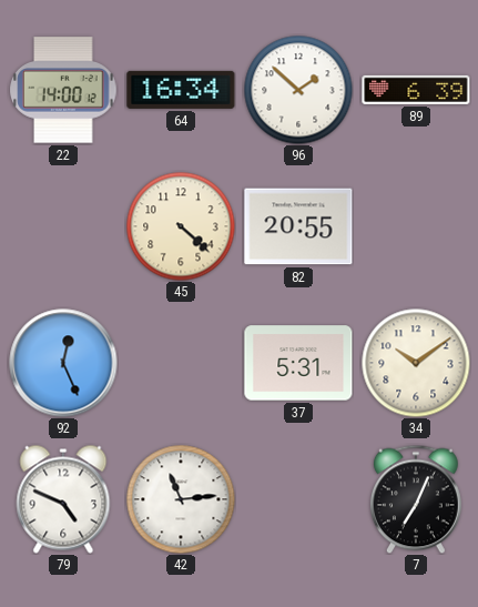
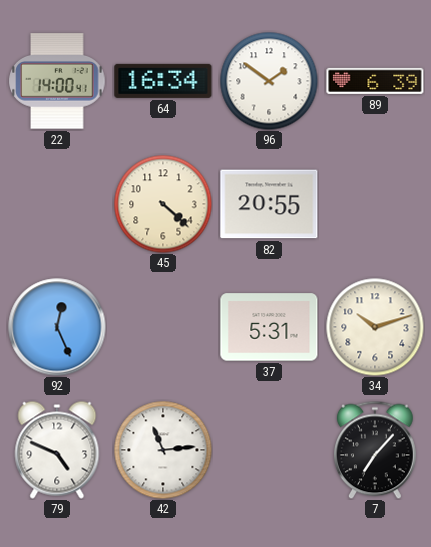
22: 14:00:12 -> 14:00:41 (57, 81)
96: 1:52 -> 1:51 (269, 81)
34: 10:09 -> 10:12 (375, 327)
7: 7:04 -> 7:07 (376, 450)
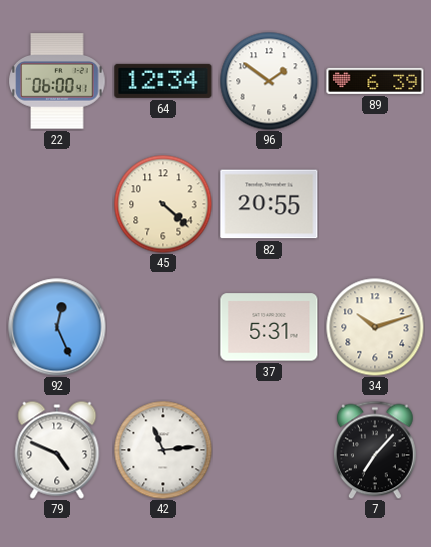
22: 14:00 -> 06:00 (57, 81)
64: 16:34 -> 12:34 (163, 81)
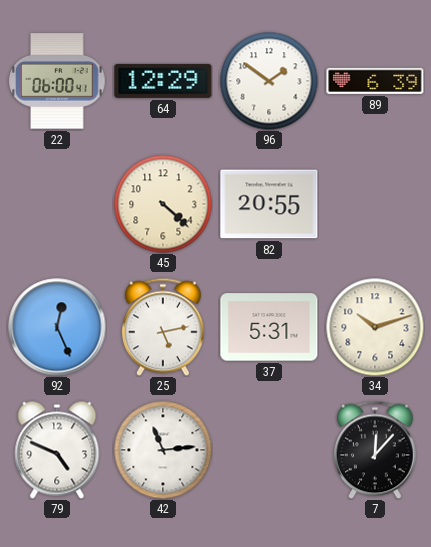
64: 12:34 -> 12:29 (163, 81)
25: none -> 5:13 (164, 327)
7: 7:07 -> 12:07 (376, 450)
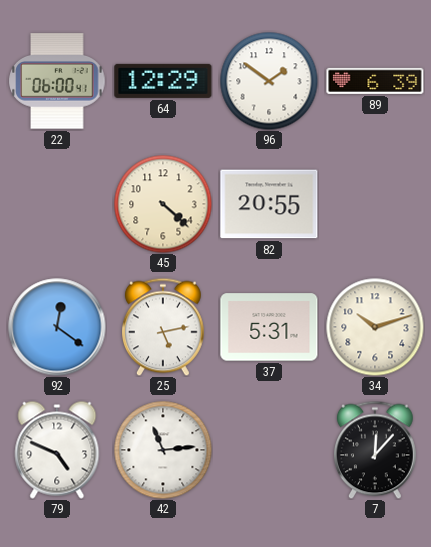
92: 12:26 -> 12:21 (57, 327)
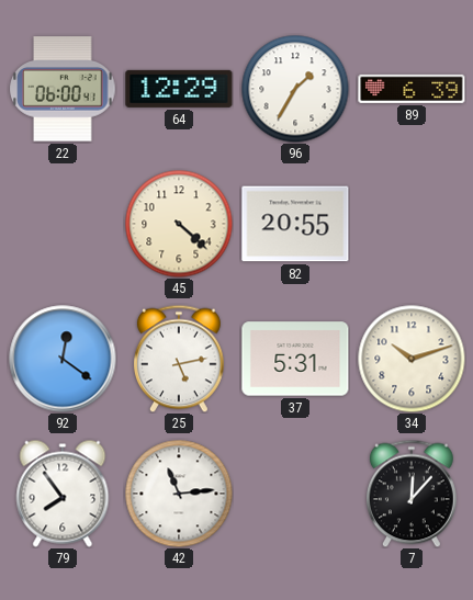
96: 1:51 -> 1:35 (295, 89)
79: 4:49 -> 7:54 (63, 494)
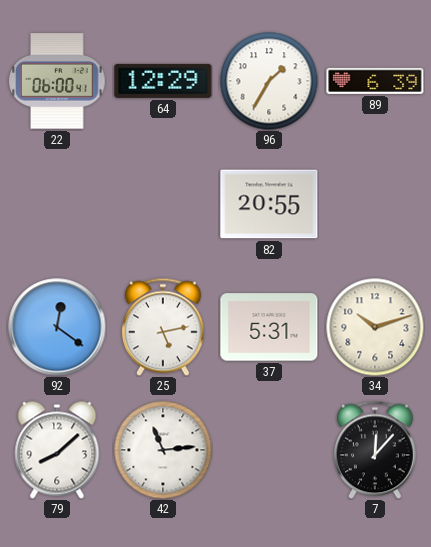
45: 4:22 -> none (179, 224)
79: 7:54 -> 8:08 (57, 450)
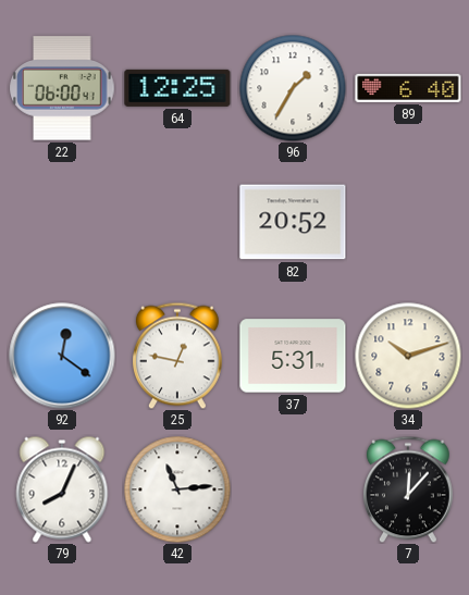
64: 12:29 -> 12:25 (177, 88)
89: 6:39 -> 6:40 (408, 88)
82: 20:55 -> 20:52 (293, 222)
25: 5:13 -> 12:47 (178, 356)
79: 8:08 -> 8:04 (62, 489)
